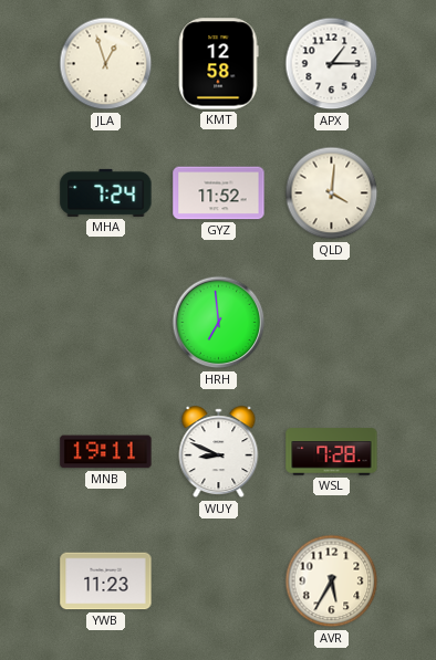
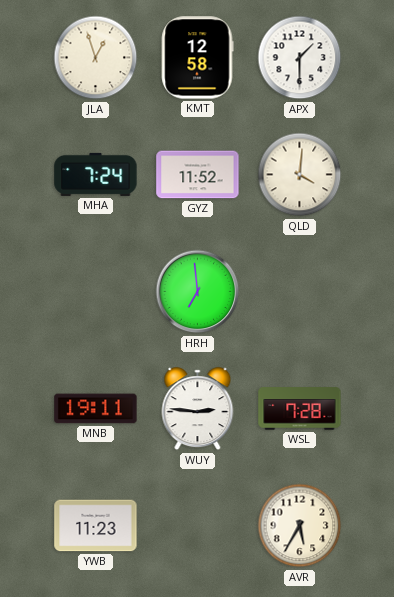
APX: 1:15 -> 1:30 (300, 58)
WUY: 8:49 -> 2:46 (198, 409)
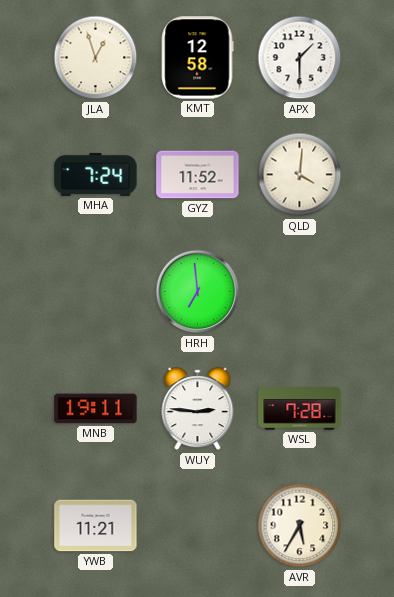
YWB: 11:23 -> 11:21 (96, 526)
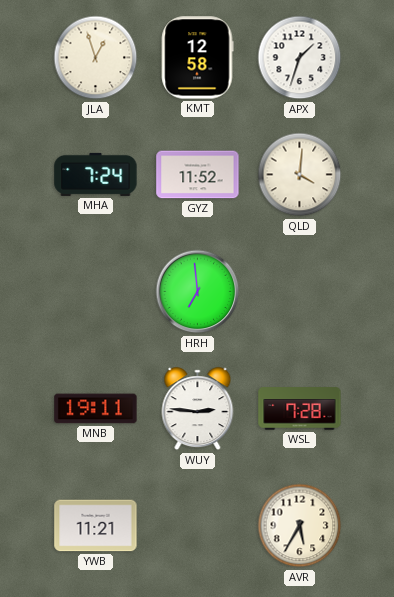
APX: 1:30 -> 1:33 (300, 58)
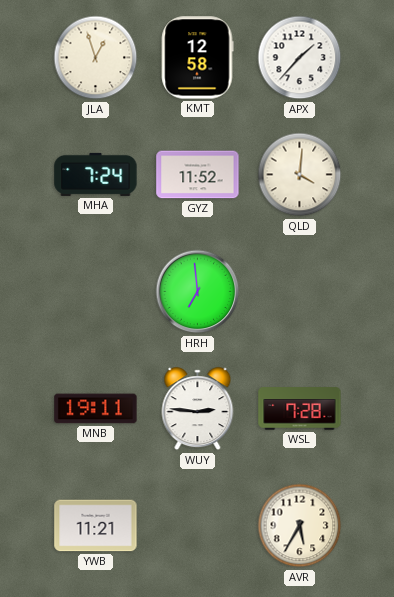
APX: 1:33 -> 1:37 (300, 58)
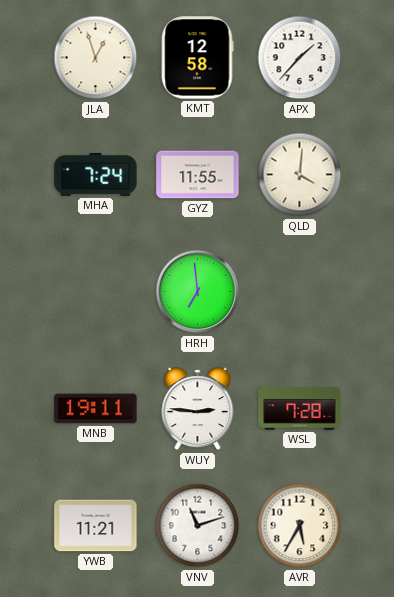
GYZ: 11:52 -> 11:55 (198, 175)
VNV: none -> 11:12 (198, 526)
